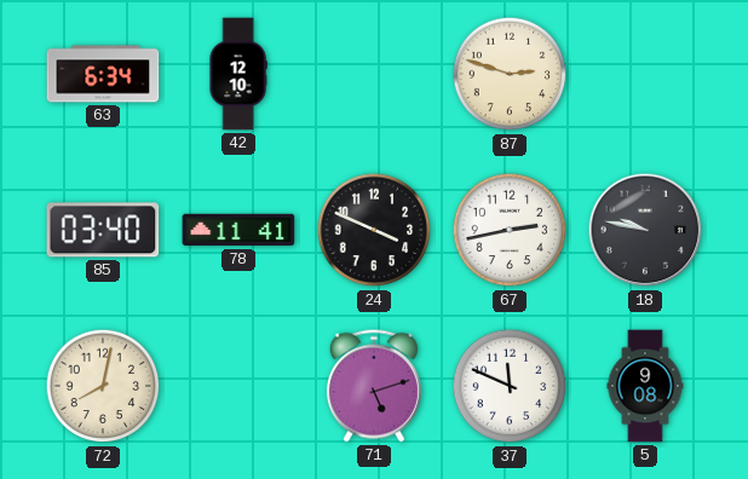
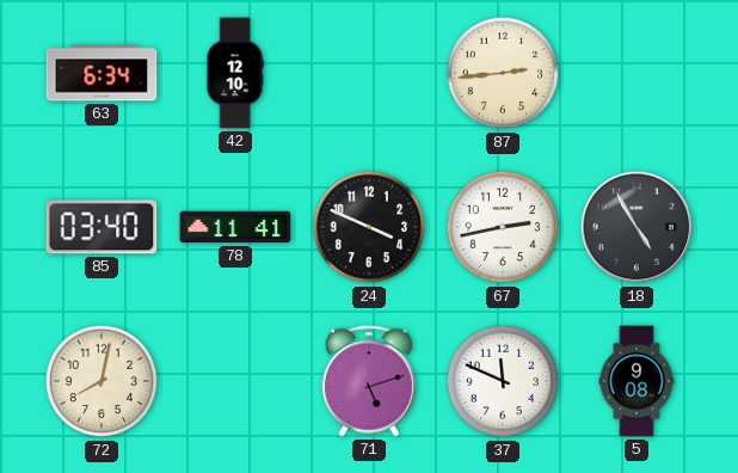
87: 2:48 -> 2:44 (503, 73)
18: 9:47 -> 4:55 (636, 227)
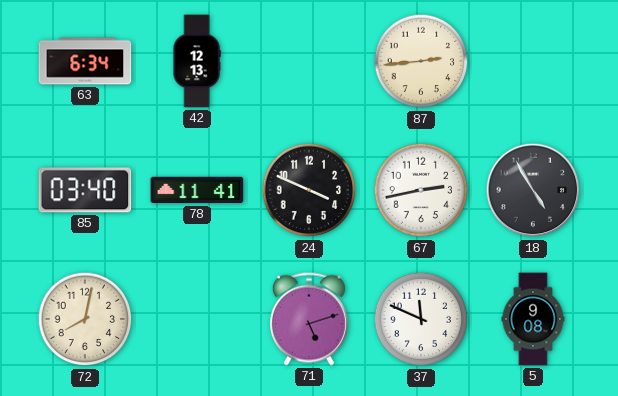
42: 12:10 -> 12:13 (197, 61)
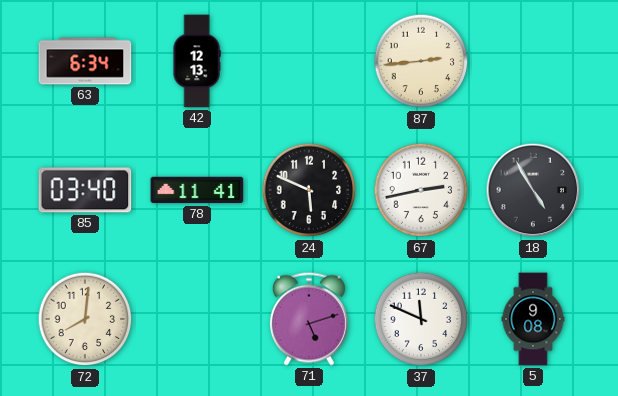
24: 3:49 -> 5:49 (309, 190)
72: 8:02 -> 8:01 (85, 319)
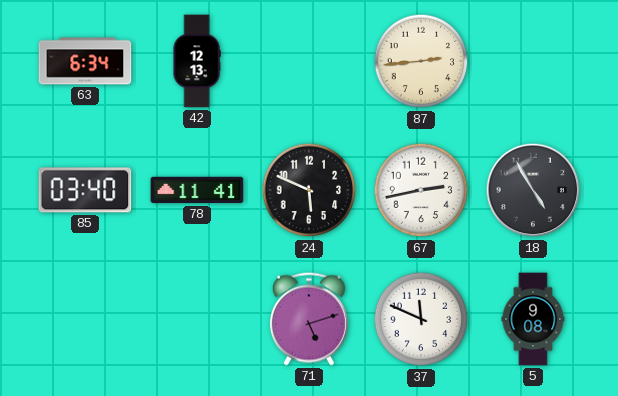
72: 8:01 -> none (85, 319)
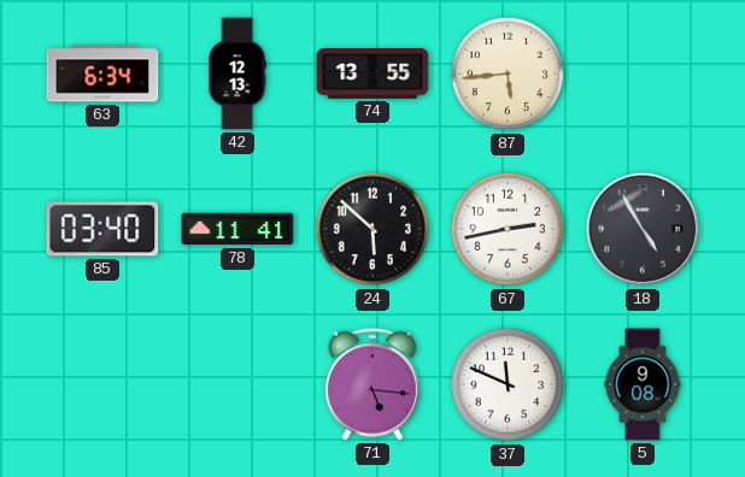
74: none -> 13:55 (372, 73)
87: 2:44 -> 5:44 (508, 73)
24: 5:49 -> 5:52 (372, 229)
71: 5:12 -> 5:16 (372, 384)
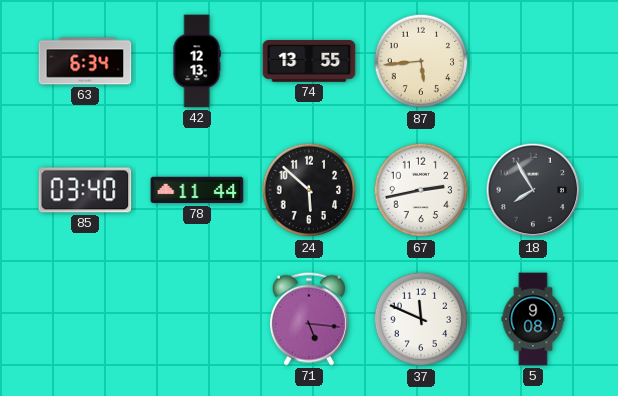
78: 11:41 -> 11:44 (197, 190)
18: 4:55 -> 7:55 (533, 190)
